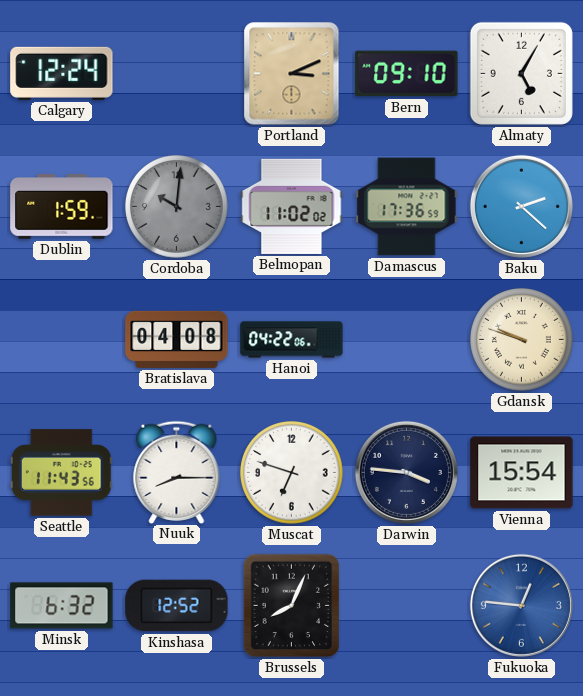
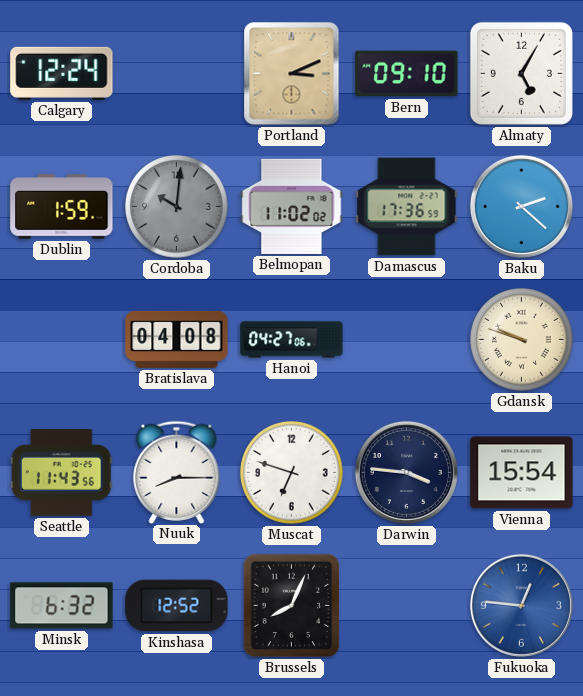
Hanoi: 04:22 -> 04:27 (292, 340)
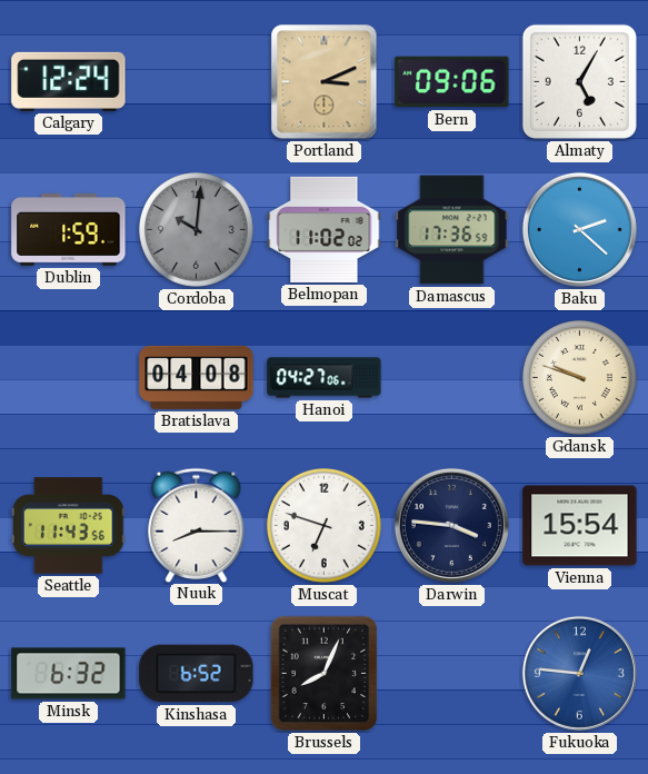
Bern: 09:10 -> 09:06 (452, 82)
Kinshasa: 12:52 -> 6:52 (197, 674)
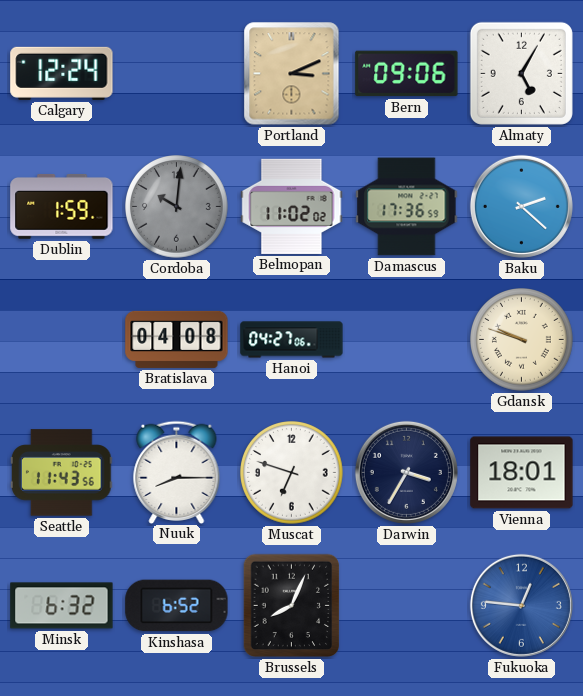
Darwin: 3:46 -> 3:35 (406, 472)
Vienna: 15:54 -> 18:01 (522, 473)
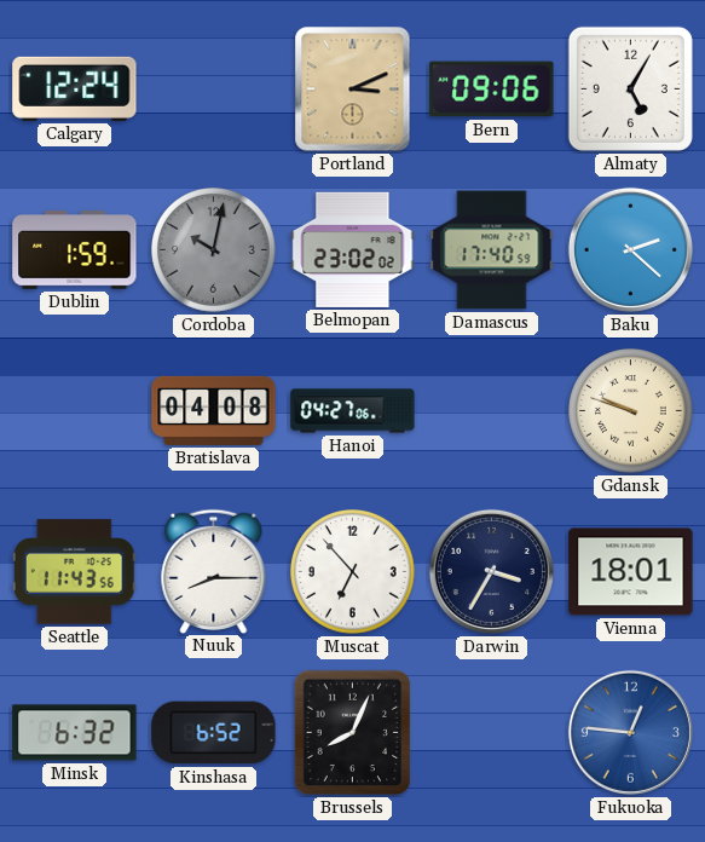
Cordoba: 10:01 -> 10:02 (214, 250)
Belmopan: 11:02 -> 23:02 (353, 249)
Damascus: 17:36 -> 17:40 (492, 250)
Muscat: 6:48 -> 6:53 (353, 572)
